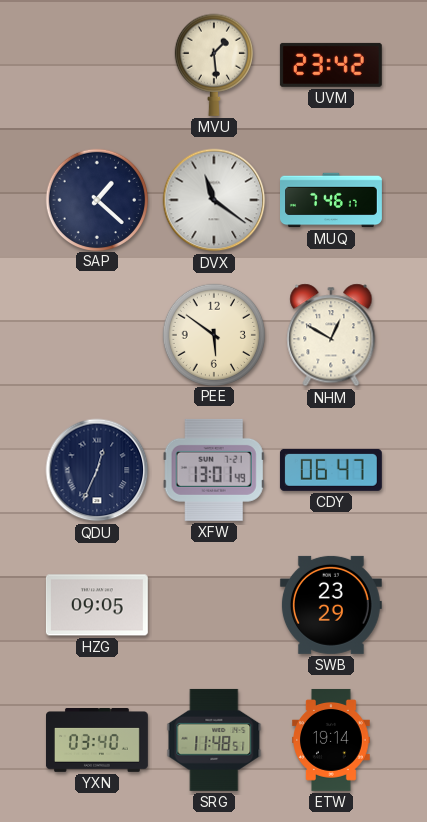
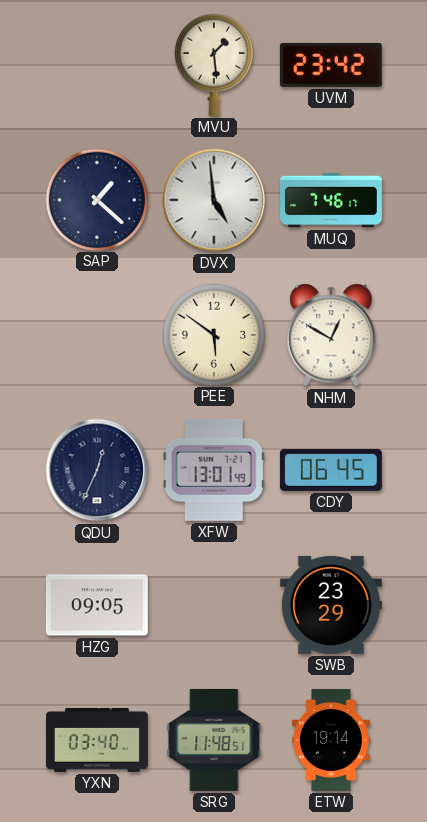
DVX: 11:21 -> 4:59 (214, 200)
CDY: 06:47 -> 06:45 (331, 470)
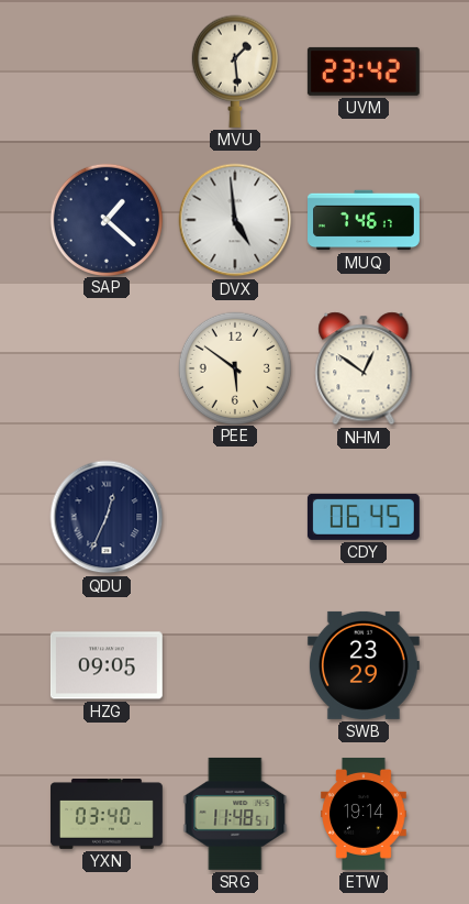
NHM: 12:50 -> 12:51 (364, 368)
XFW: 13:01 -> none (214, 470)
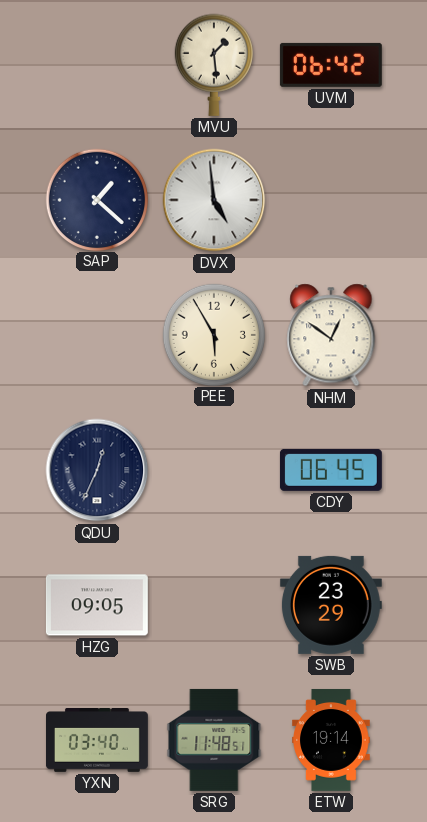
UVM: 23:42 -> 06:42 (331, 65)
MUQ: 7:46 -> none (365, 220)
PEE: 5:51 -> 5:55 (213, 334)
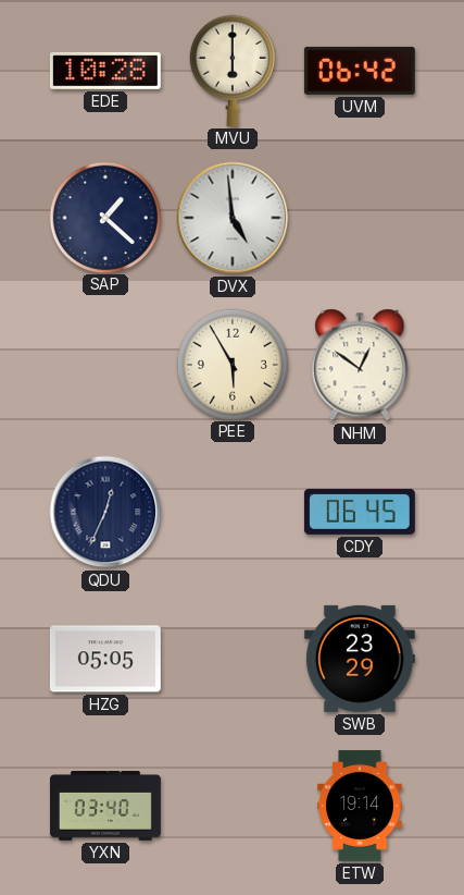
EDE: none -> 10:28 (105, 71)
MVU: 1:29 -> 6:00 (233, 71)
HZG: 09:05 -> 05:05 (105, 659)
SRG: 11:48 -> none (214, 740)
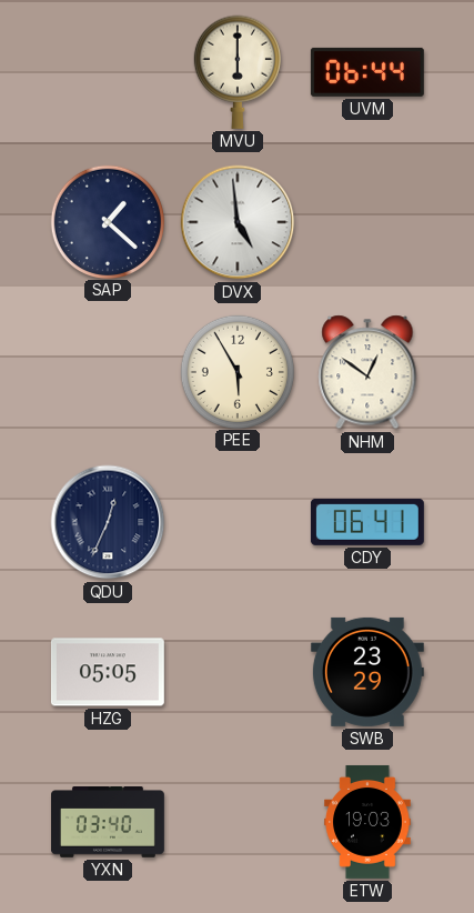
EDE: 10:28 -> none (105, 71)
UVM: 06:42 -> 06:44 (367, 72)
CDY: 06:45 -> 06:41 (367, 522)
ETW: 19:14 -> 19:03 (367, 822)
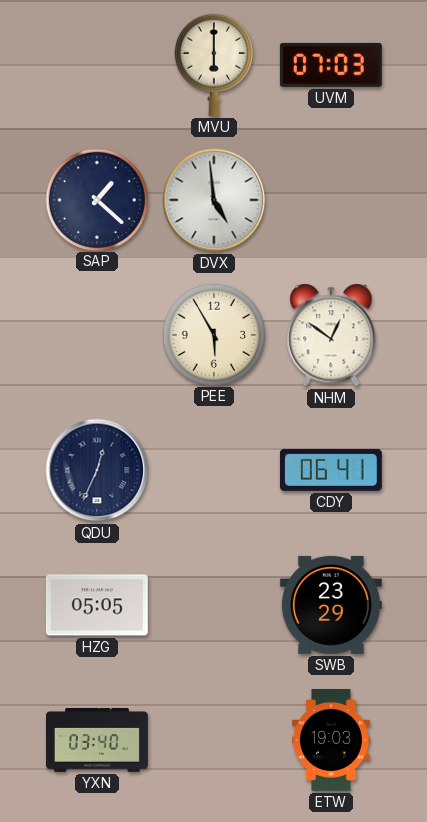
UVM: 06:44 -> 07:03 (331, 65)
